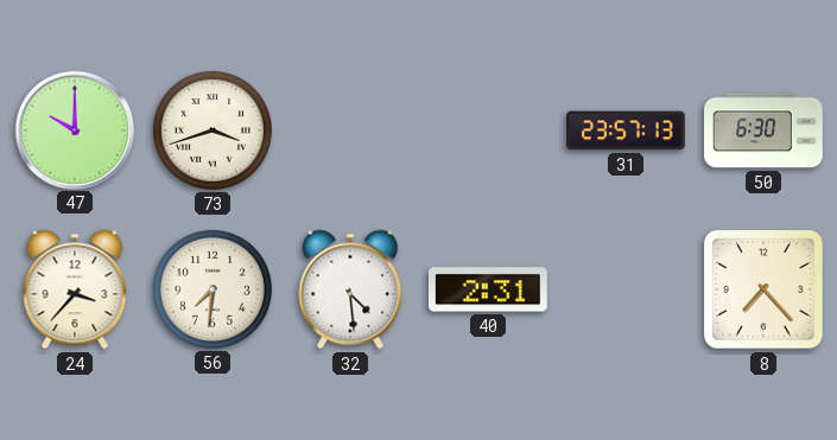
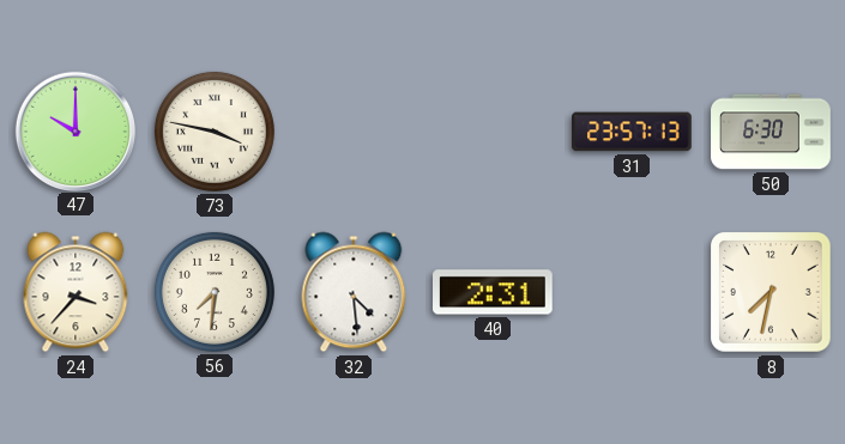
73: 3:42 -> 3:47 (215, 132)
8: 7:23 -> 7:32 (772, 293)
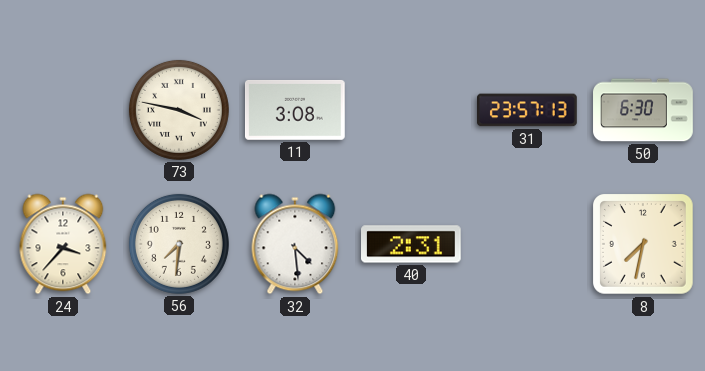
47: 10:00 -> none (74, 130)
11: none -> 3:08 (296, 110)
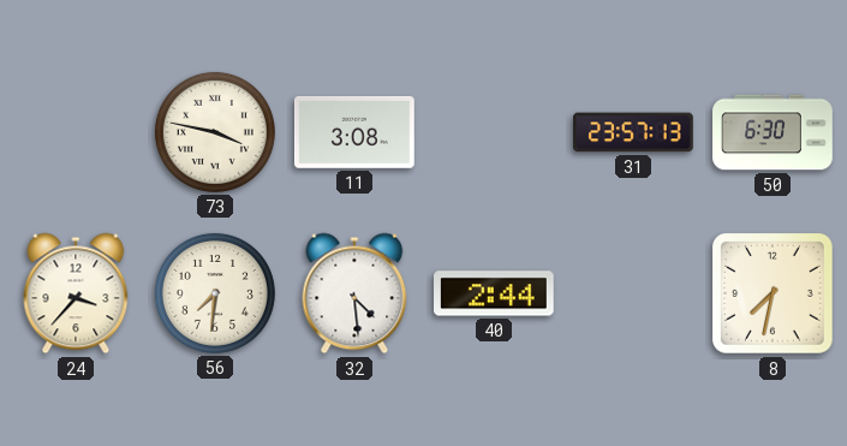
40: 2:31 -> 2:44 (495, 293)
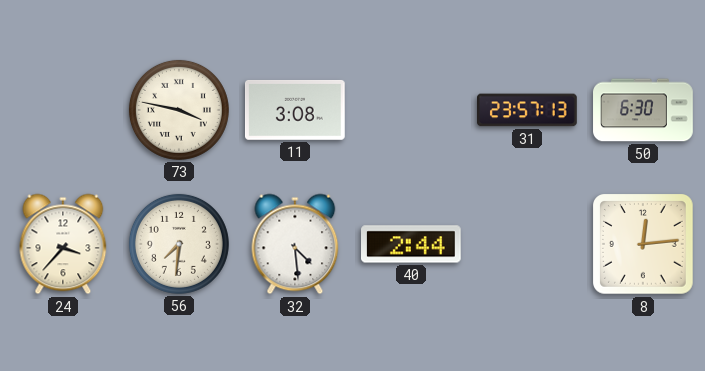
8: 7:32 -> 12:14 (644, 245)
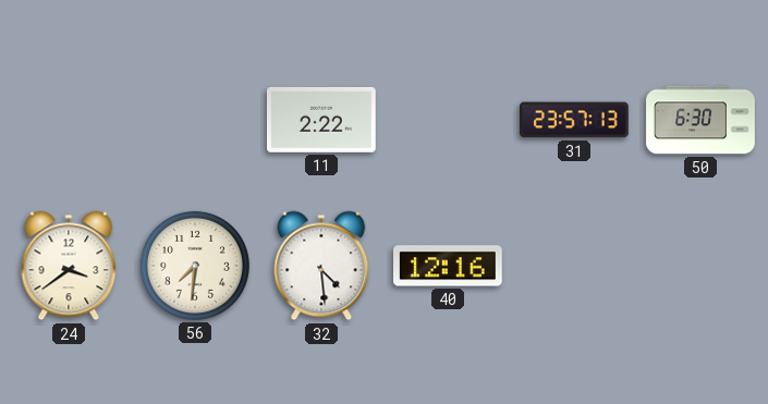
73: 3:47 -> none (179, 110)
11: 3:08 -> 2:22 (322, 120)
24: 3:37 -> 3:39 (69, 266)
40: 2:44 -> 12:16 (449, 266)
8: 12:14 -> none (644, 245)
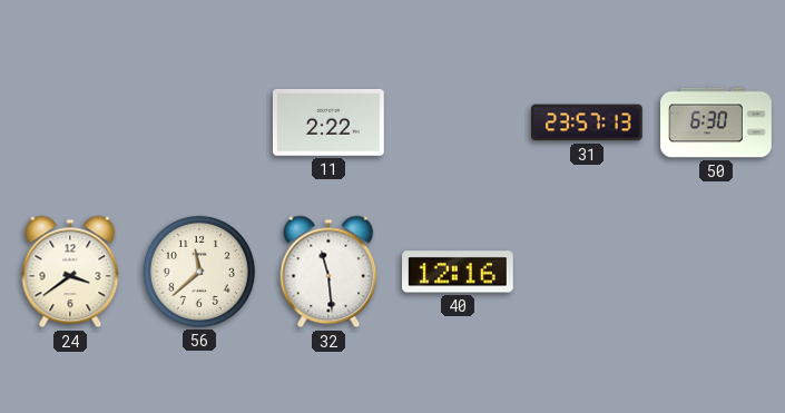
56: 7:31 -> 11:38 (199, 272)
32: 4:29 -> 11:29 (328, 272)
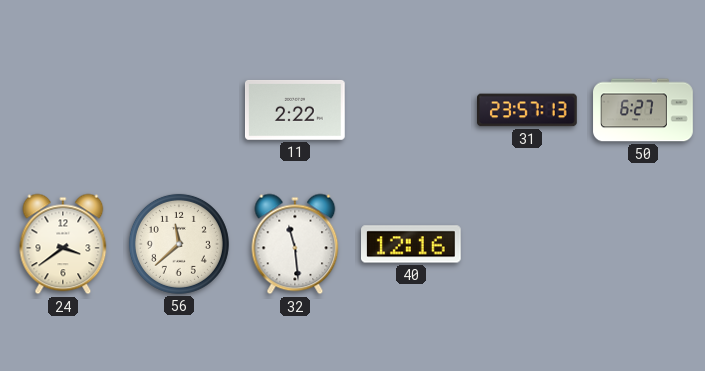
50: 6:30 -> 6:27 (643, 110)
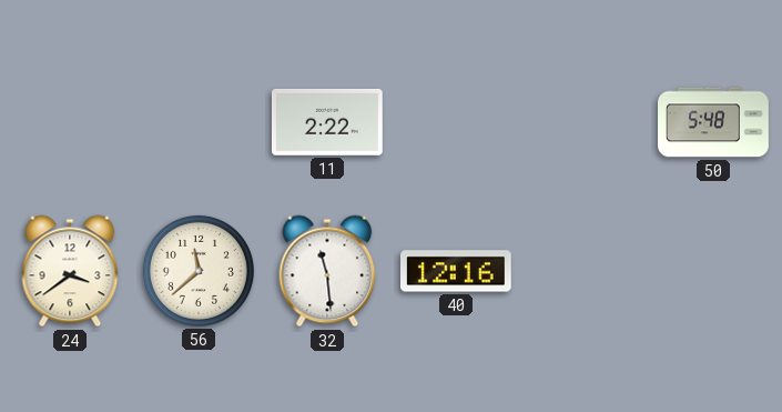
31: 23:57 -> none (528, 110)
50: 6:27 -> 5:48 (713, 122)
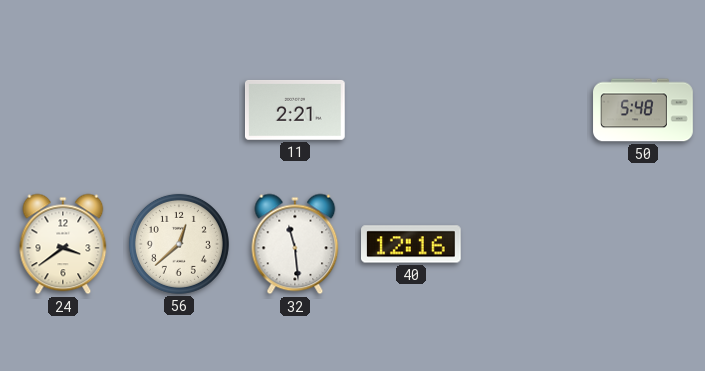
11: 2:22 -> 2:21 (296, 110)
56: 11:38 -> 12:38 (179, 244)
